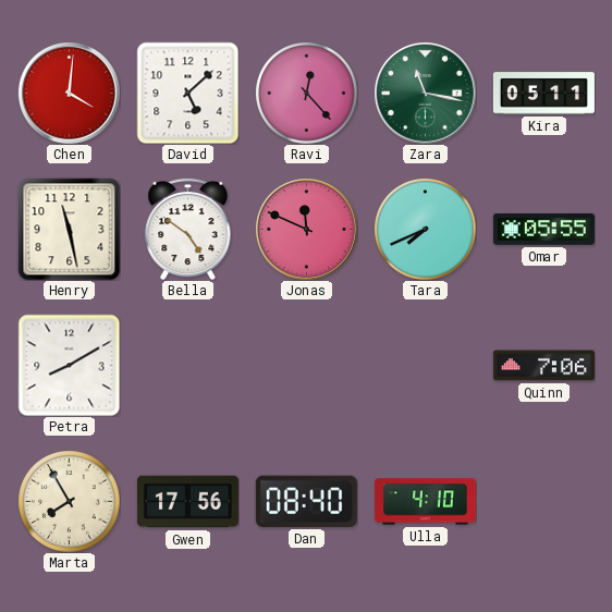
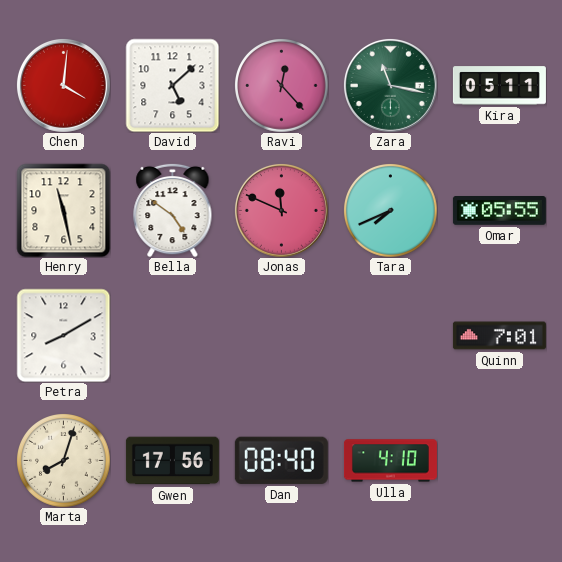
Quinn: 7:06 -> 7:01 (499, 336)
Marta: 7:55 -> 8:03 (64, 461)
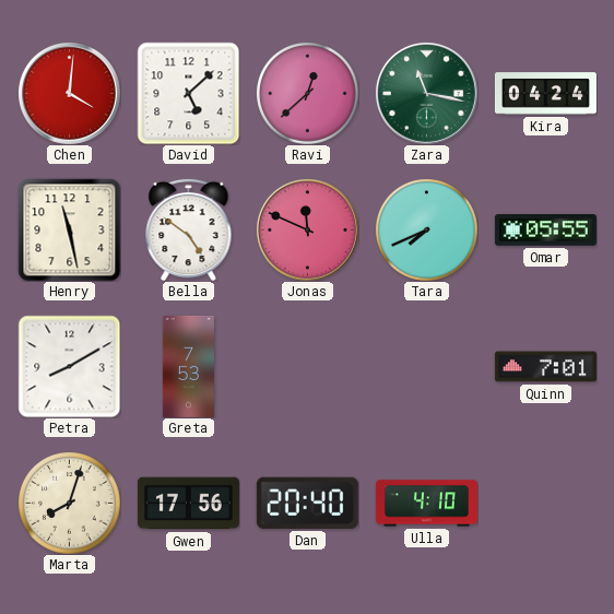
Ravi: 12:23 -> 12:38 (308, 94)
Kira: 05:11 -> 04:24 (545, 94)
Greta: none -> 7:53 (188, 366)
Dan: 08:40 -> 20:40 (307, 503)
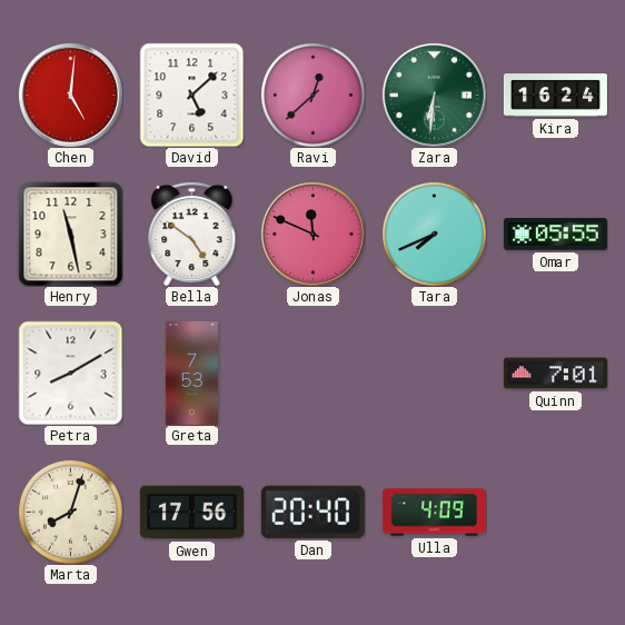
Chen: 4:01 -> 5:01 (70, 95)
Zara: 11:17 -> 6:31 (434, 95)
Kira: 04:24 -> 16:24 (555, 96)
Ulla: 4:10 -> 4:09 (434, 513)
